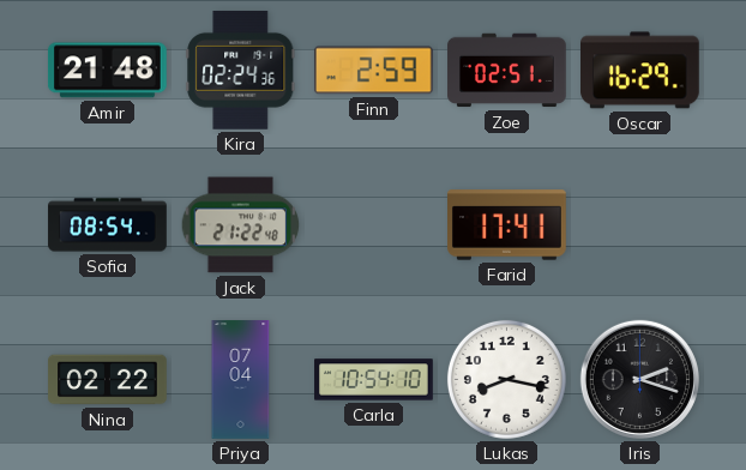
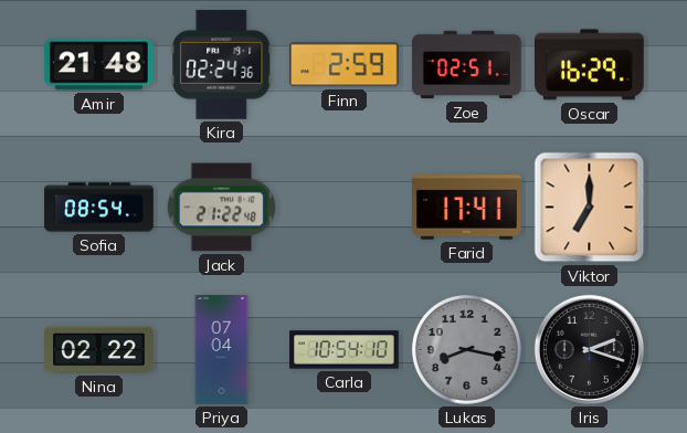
Viktor: none -> 7:00 (590, 208)
Lukas dial: white -> grey (466, 349)
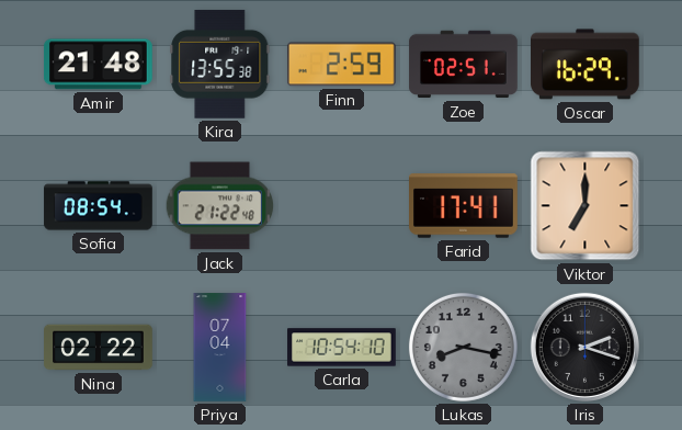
Kira: 02:24 -> 13:55 (220, 64)
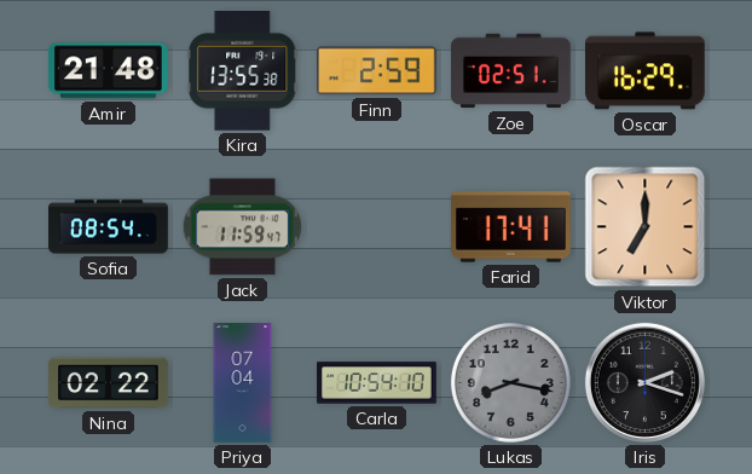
Jack: 21:22 -> 11:59 (243, 227)
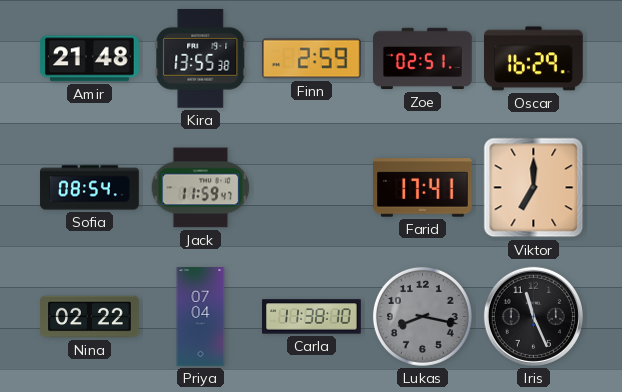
Carla: 10:54 -> 11:38 (312, 317)
Iris: 2:18 -> 11:26 (533, 316)
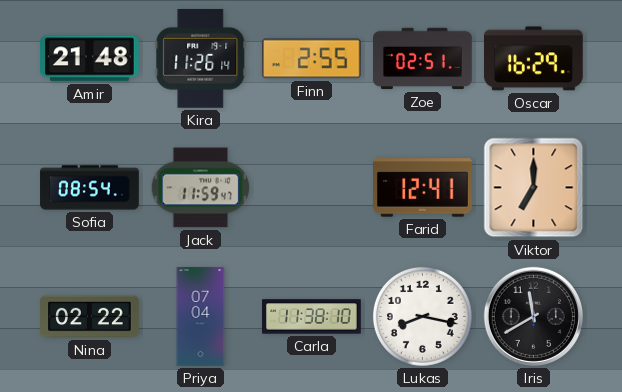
Kira: 13:55 -> 11:26 (201, 58)
Finn: 2:59 -> 2:55 (311, 59)
Farid: 17:41 -> 12:41 (423, 188)
Lukas dial: grey -> white (422, 316)
Iris: 11:26 -> 11:40 (533, 316)
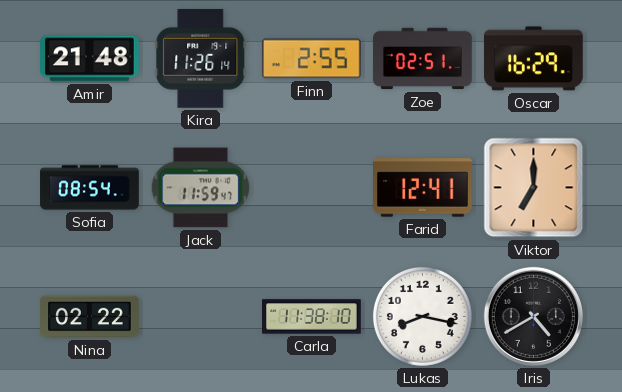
Priya: 07:04 -> none (201, 317)
Iris: 11:40 -> 4:40 (533, 316)
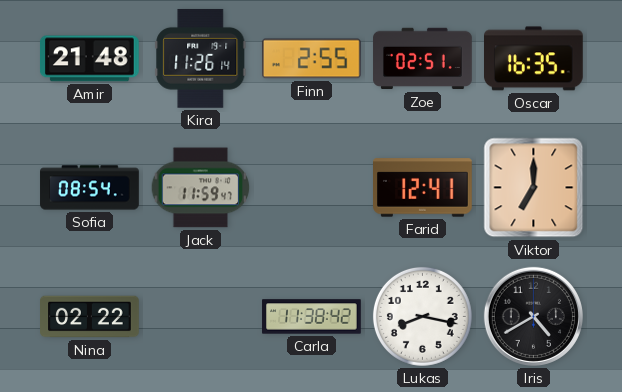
Oscar: 16:29 -> 16:35 (534, 59)
Carla: 11:38:10 -> 11:38:42 (312, 317)
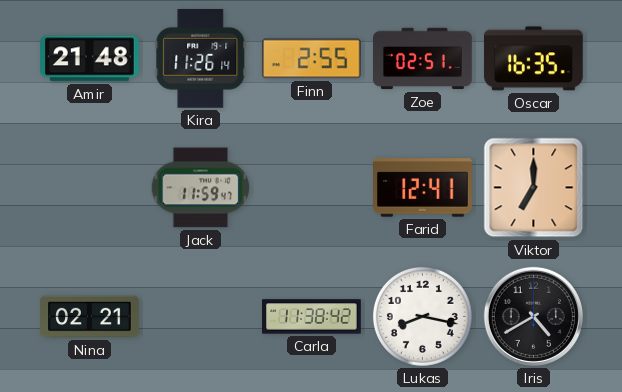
Sofia: 08:54 -> none (90, 188)
Nina: 02:22 -> 02:21 (90, 317)
